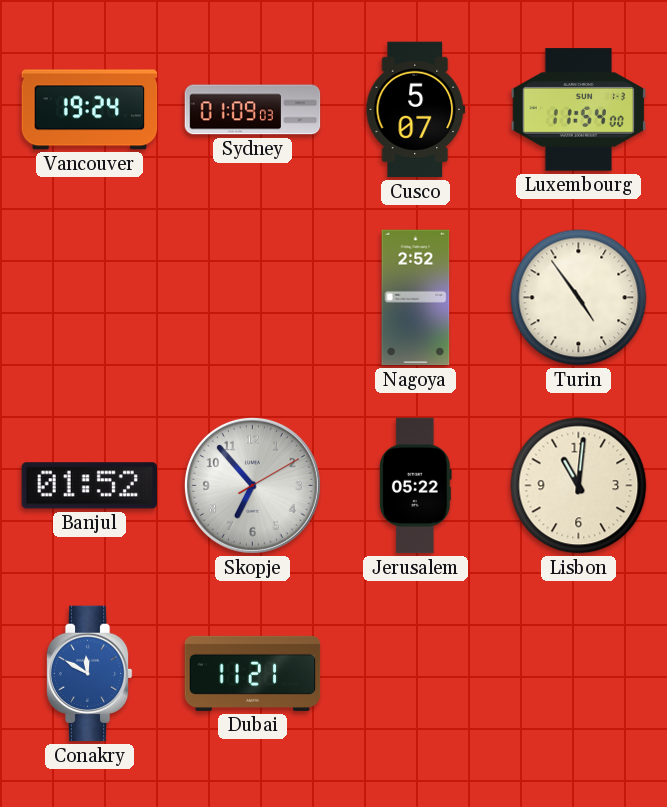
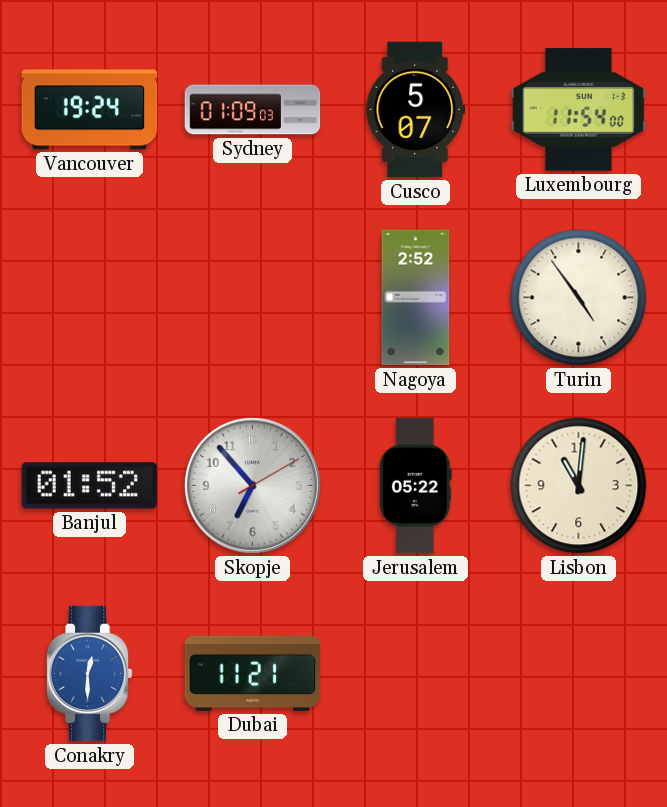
Conakry: 11:50 -> 12:30 (89, 674)
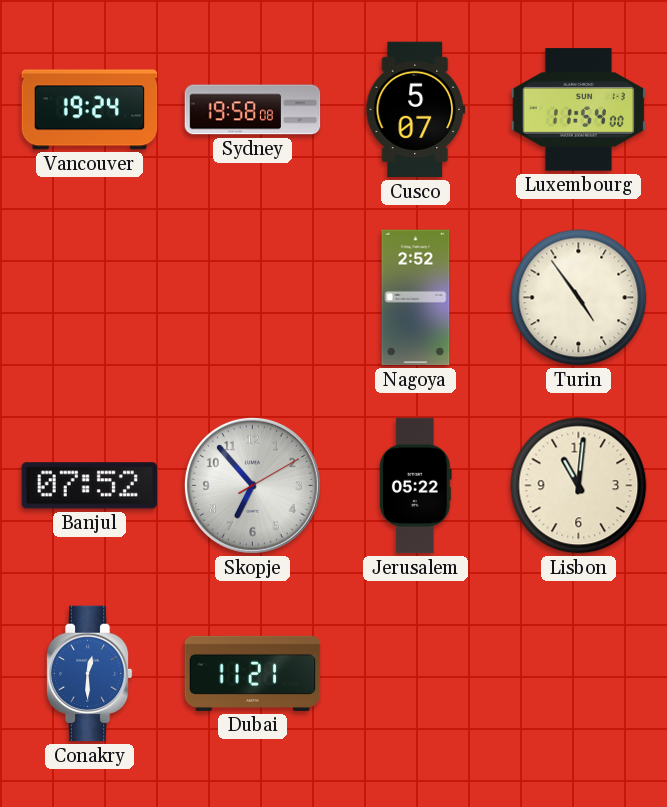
Sydney: 01:09 -> 19:58 (253, 110)
Banjul: 01:52 -> 07:52 (89, 486)
